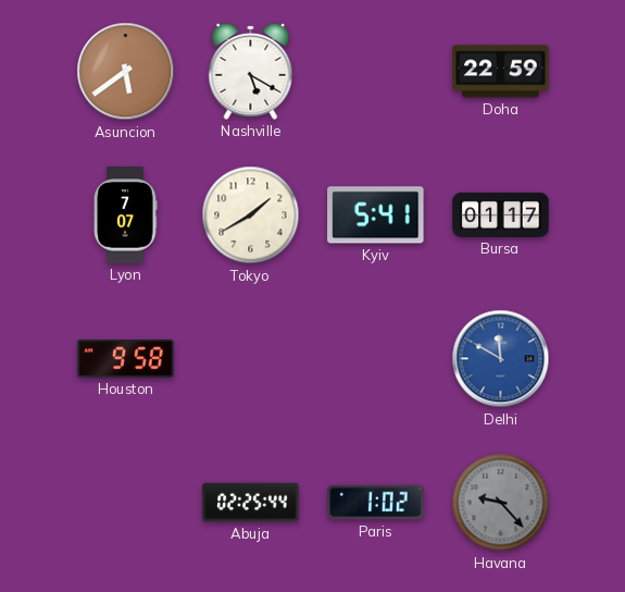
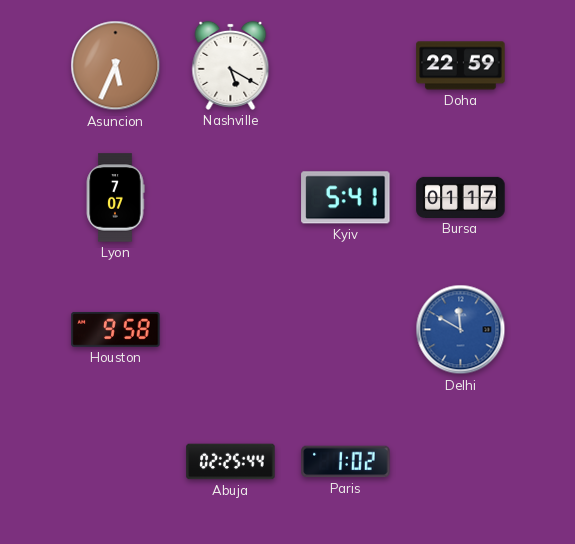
Asuncion: 5:39 -> 5:34 (116, 66)
Tokyo: 1:40 -> none (251, 215)
Havana: 9:23 -> none (501, 503)
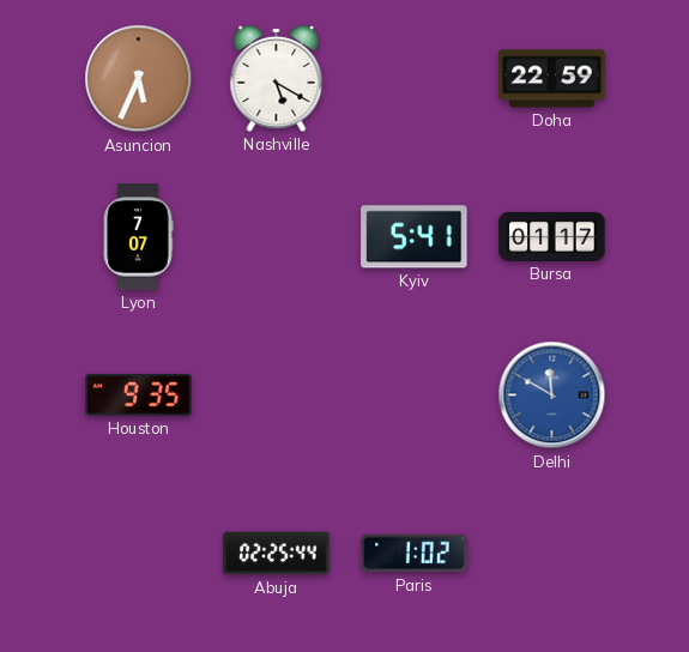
Houston: 9:58 -> 9:35 (139, 396)
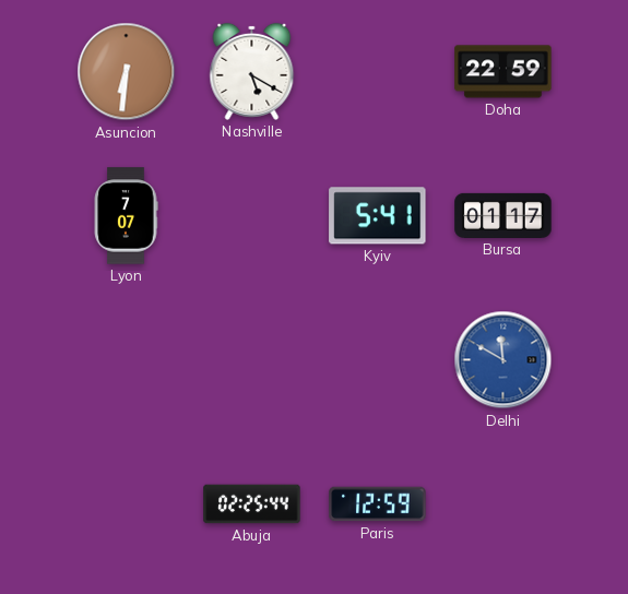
Asuncion: 5:34 -> 6:31 (127, 72)
Houston: 9:35 -> none (139, 396)
Paris: 1:02 -> 12:59 (378, 504)
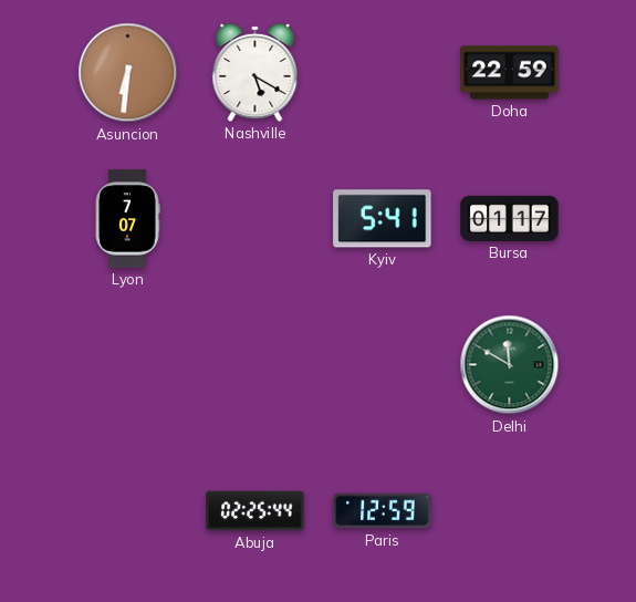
Delhi dial: blue -> green (510, 365)
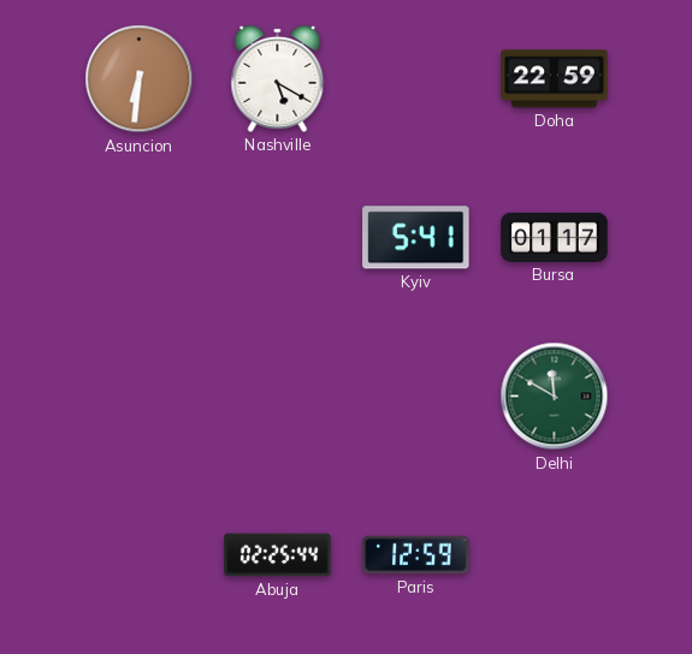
Lyon: 7:07 -> none (127, 219)
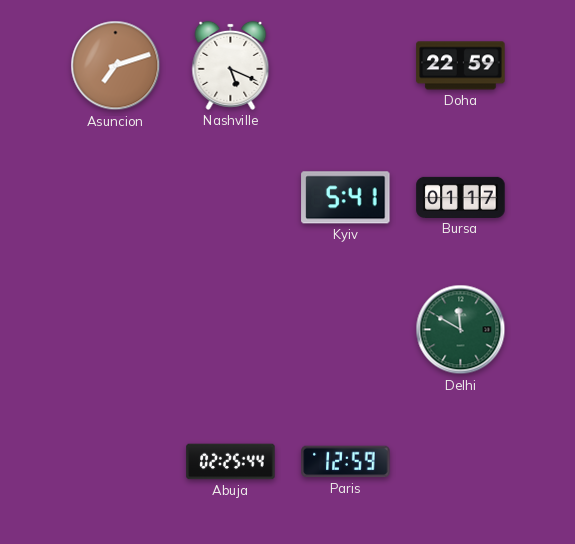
Asuncion: 6:31 -> 7:12 (116, 66)
Nashville: 5:20 -> 5:19 (231, 65)
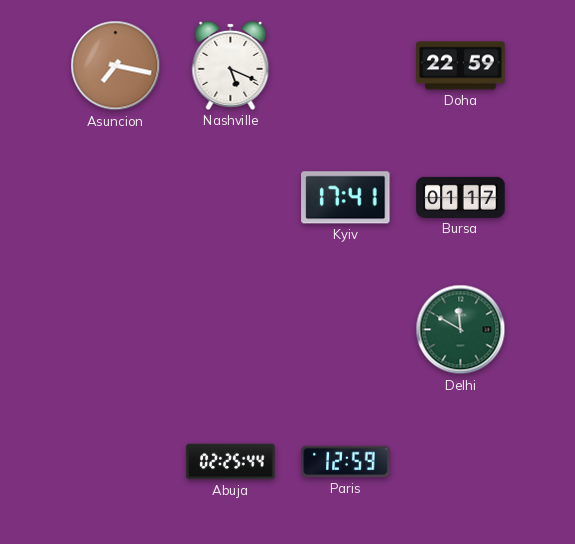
Asuncion: 7:12 -> 7:17 (116, 66)
Kyiv: 5:41 -> 17:41 (346, 198)
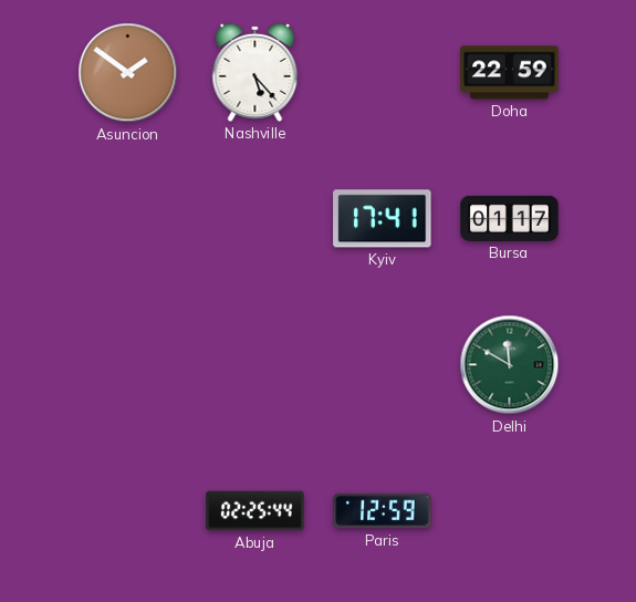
Asuncion: 7:17 -> 1:51 (128, 73)
Nashville: 5:19 -> 5:23 (256, 72)
